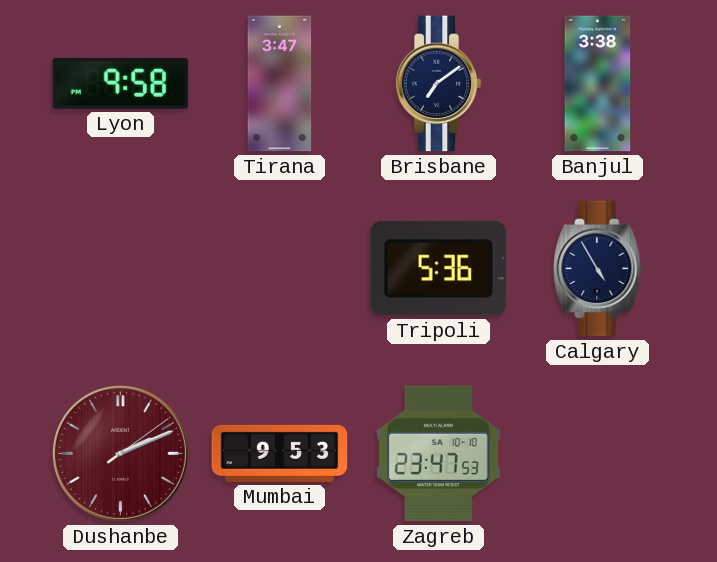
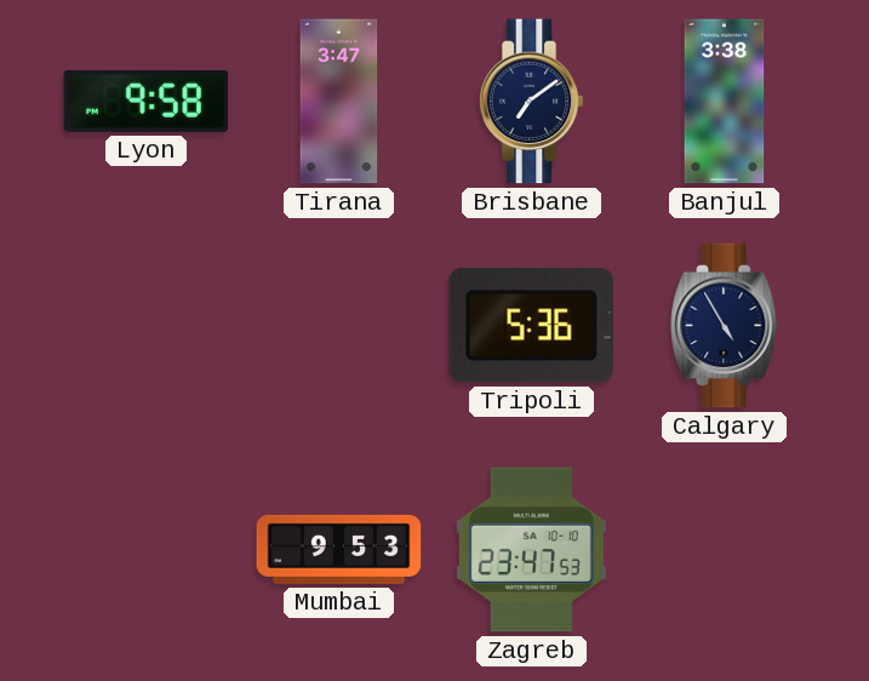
Dushanbe: 2:11 -> none (120, 453)
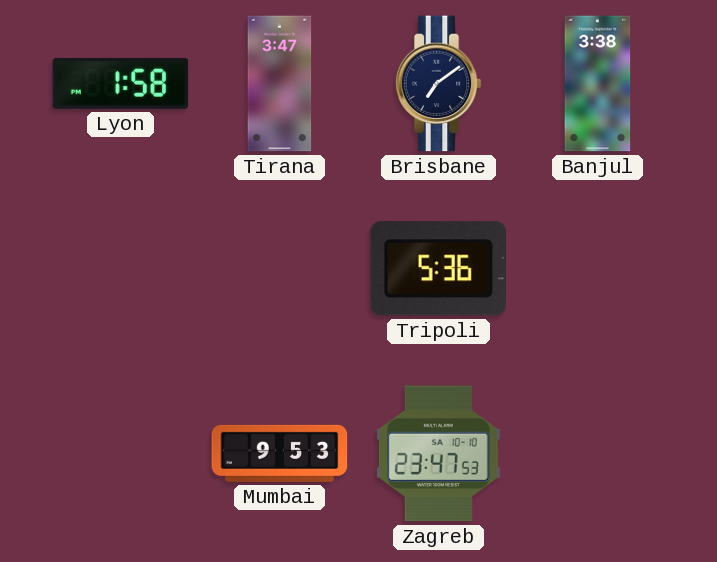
Lyon: 9:58 -> 1:58 (121, 83)
Calgary: 4:55 -> none (725, 326)
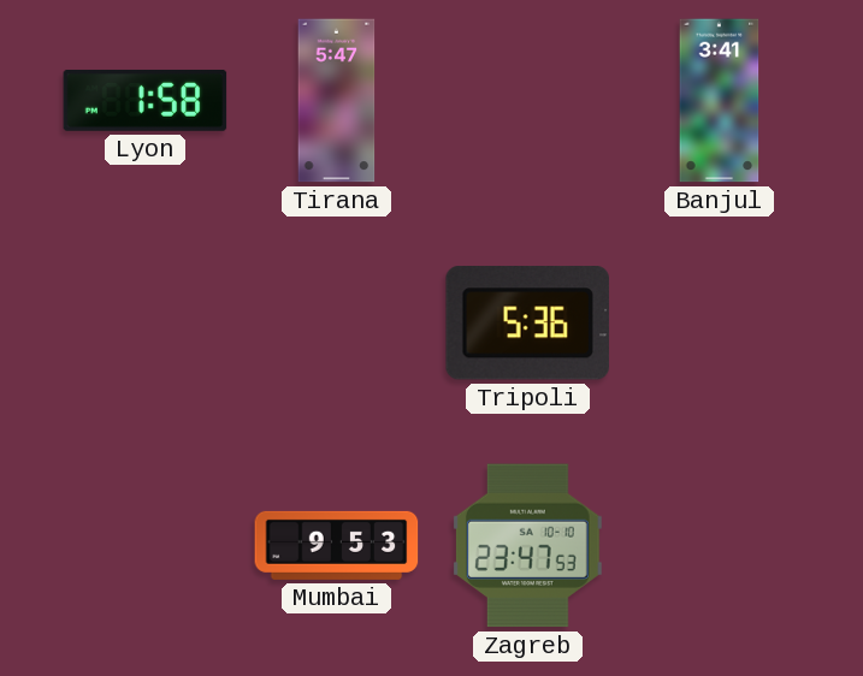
Tirana: 3:47 -> 5:47 (337, 101)
Brisbane: 7:09 -> none (438, 84)
Banjul: 3:38 -> 3:41 (720, 101)
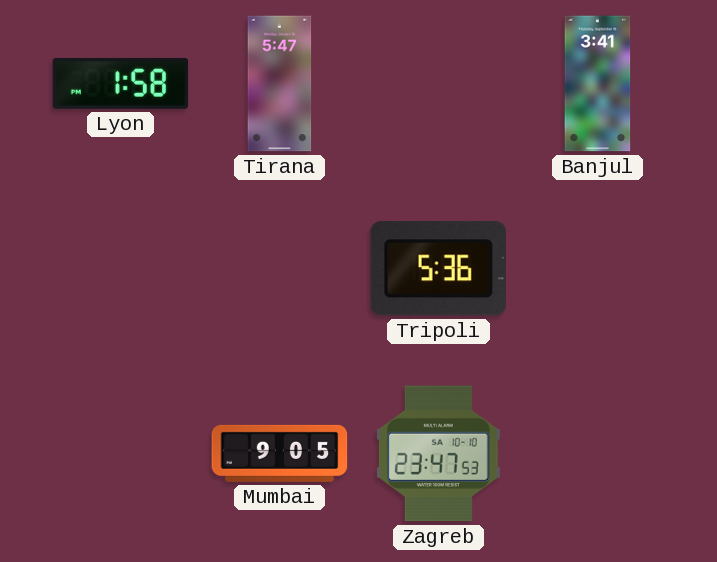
Mumbai: 9:53 -> 9:05 (280, 453)
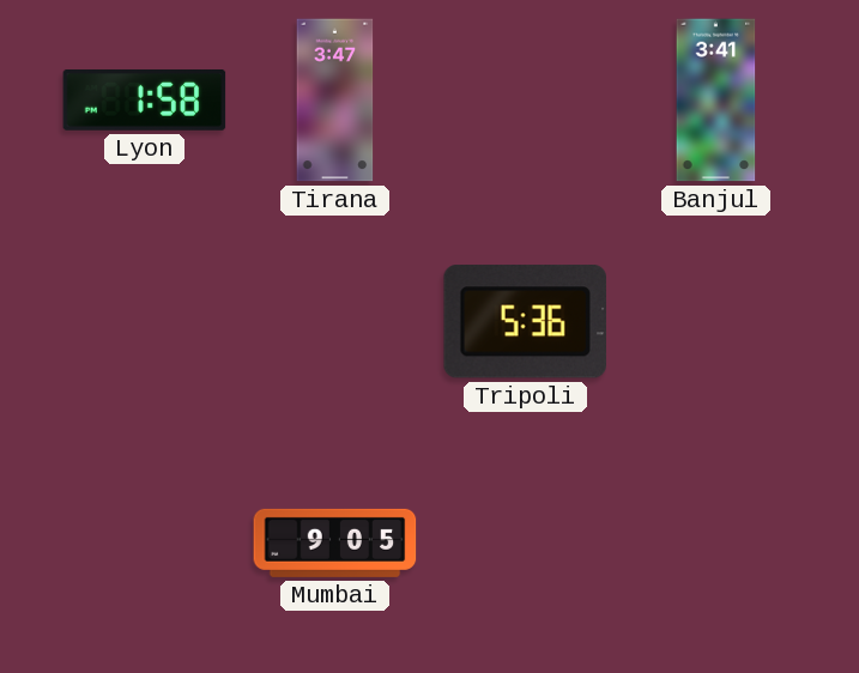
Tirana: 5:47 -> 3:47 (335, 101)
Zagreb: 23:47 -> none (438, 454)
